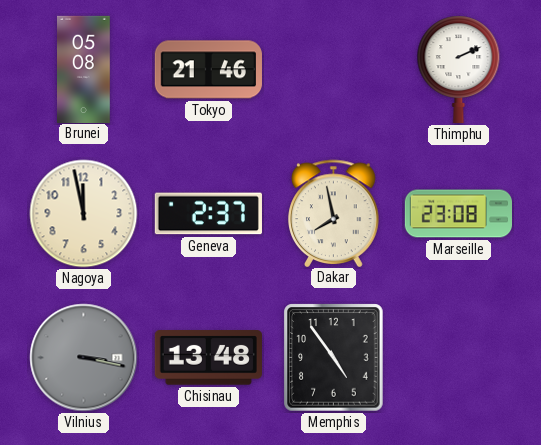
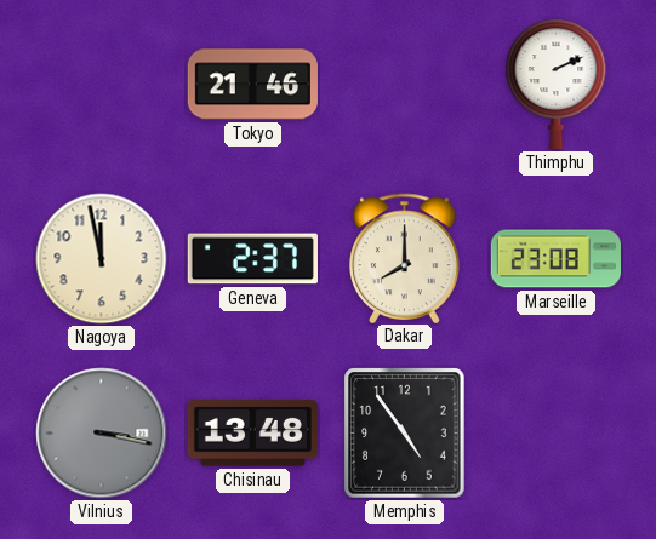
Brunei: 05:08 -> none (84, 69)
Dakar: 7:58 -> 8:00 (405, 258)
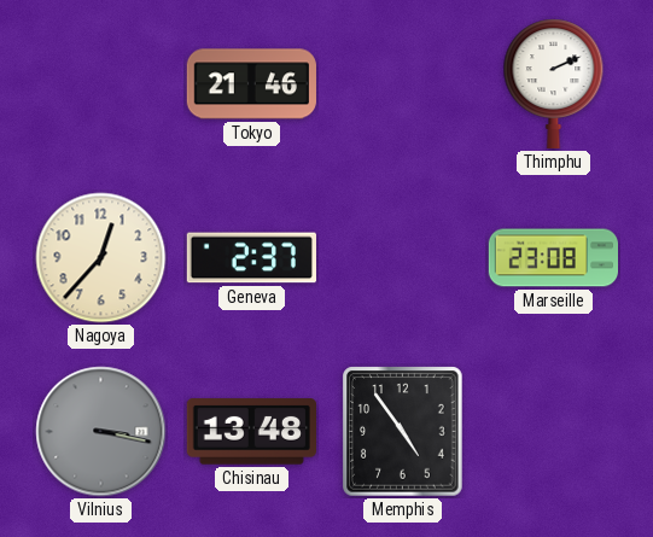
Nagoya: 11:58 -> 12:37 (101, 258)
Dakar: 8:00 -> none (405, 258)
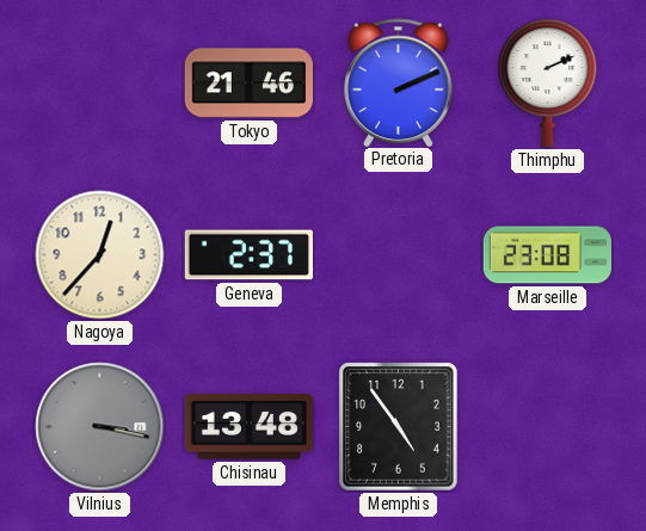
Pretoria: none -> 2:11 (399, 82)
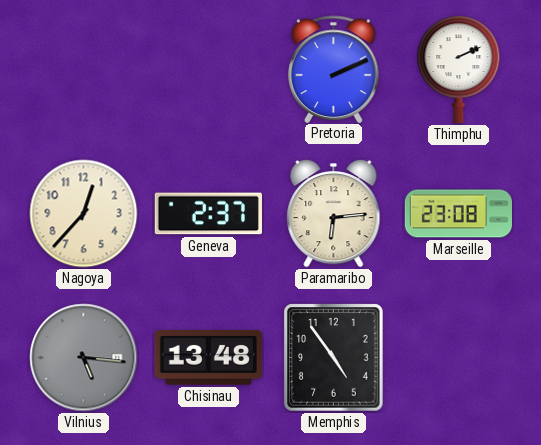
Tokyo: 21:46 -> none (248, 84)
Paramaribo: none -> 6:14 (334, 213)
Vilnius: 3:17 -> 5:16 (84, 358)
